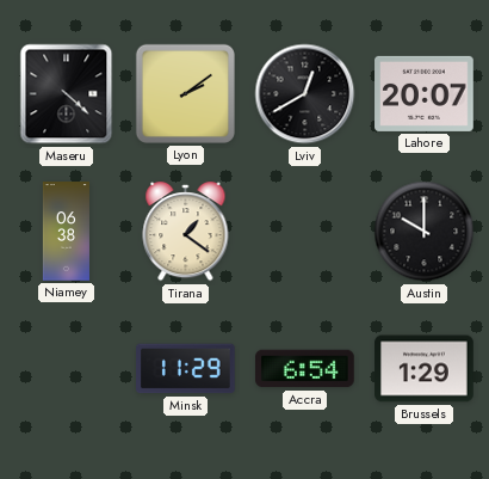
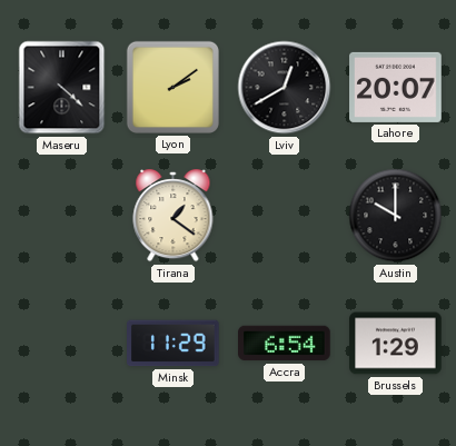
Niamey: 06:38 -> none (66, 232)
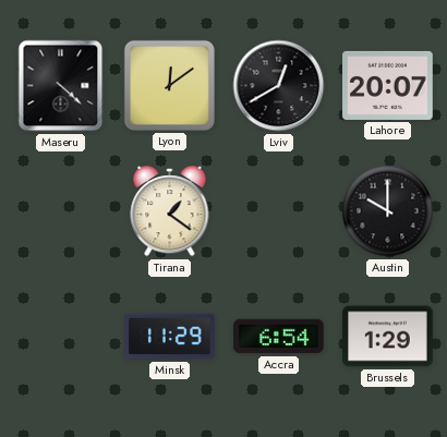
Lyon: 2:09 -> 12:09 (169, 85)
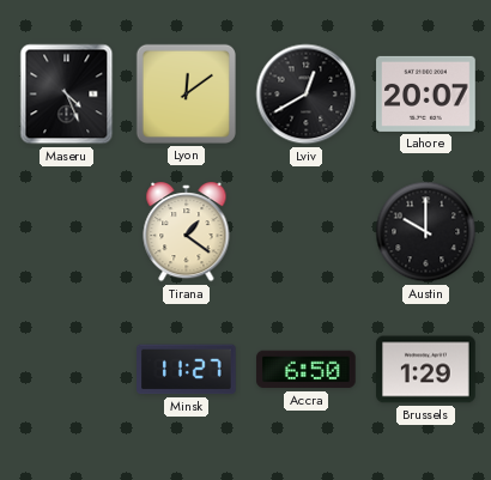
Maseru: 4:22 -> 4:26 (67, 95)
Minsk: 11:29 -> 11:27 (187, 370)
Accra: 6:54 -> 6:50 (307, 370)
